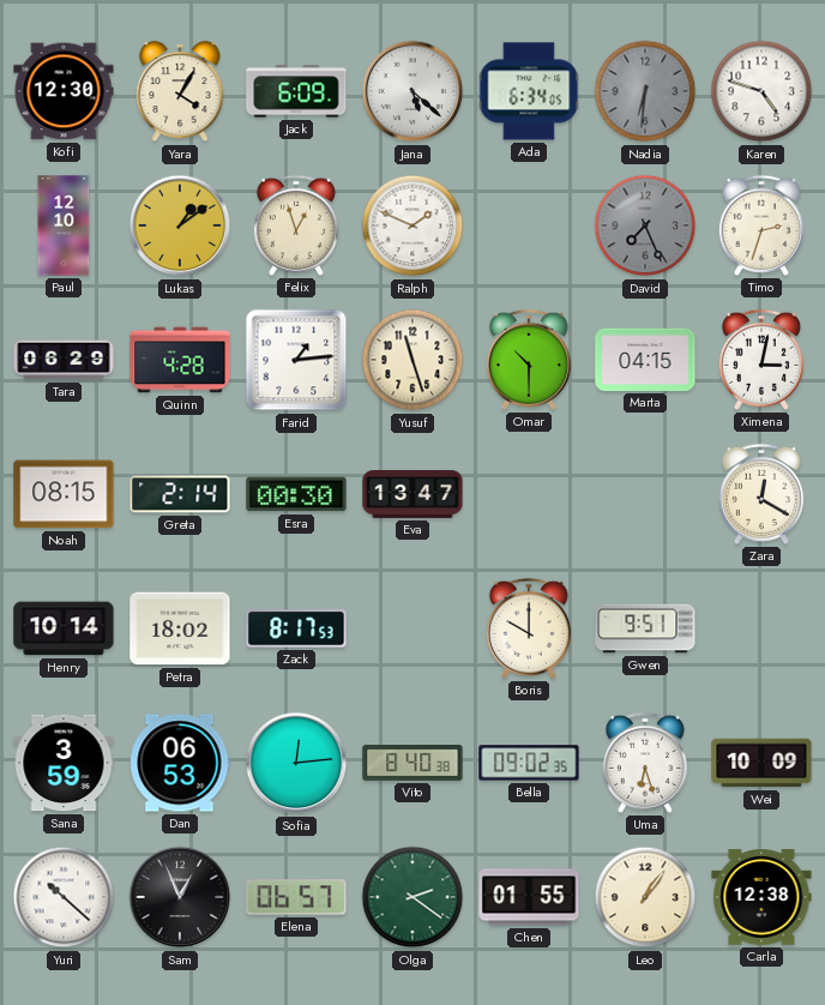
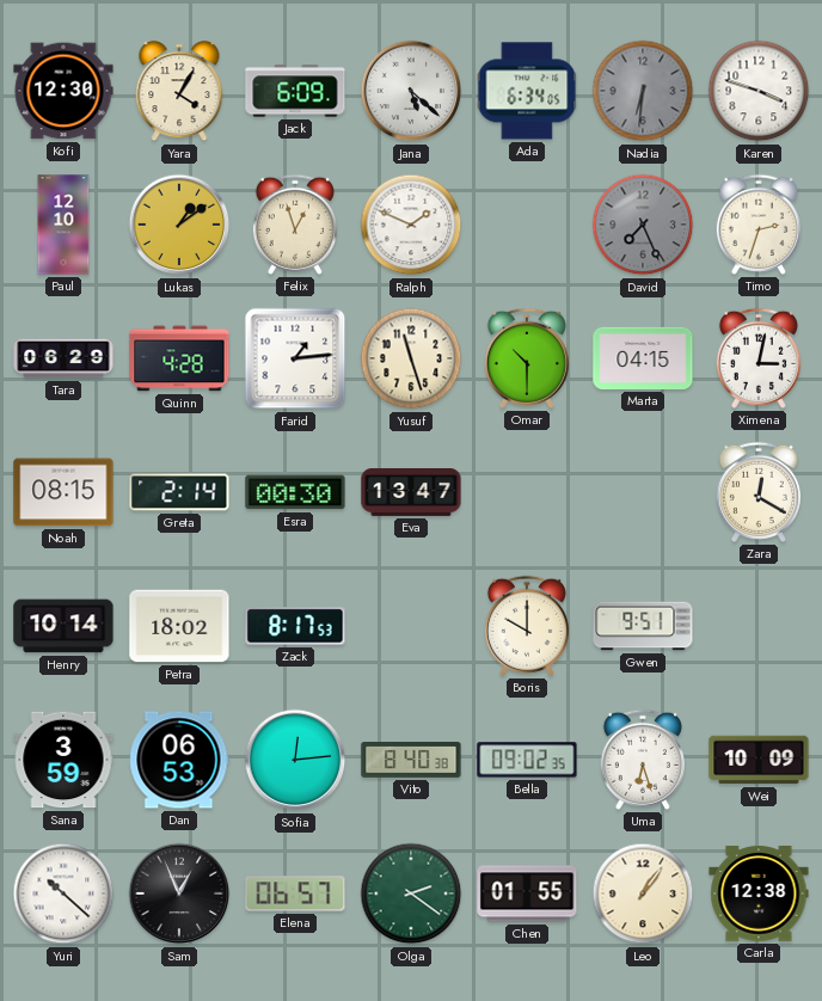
Karen: 4:48 -> 3:48 (759, 91)
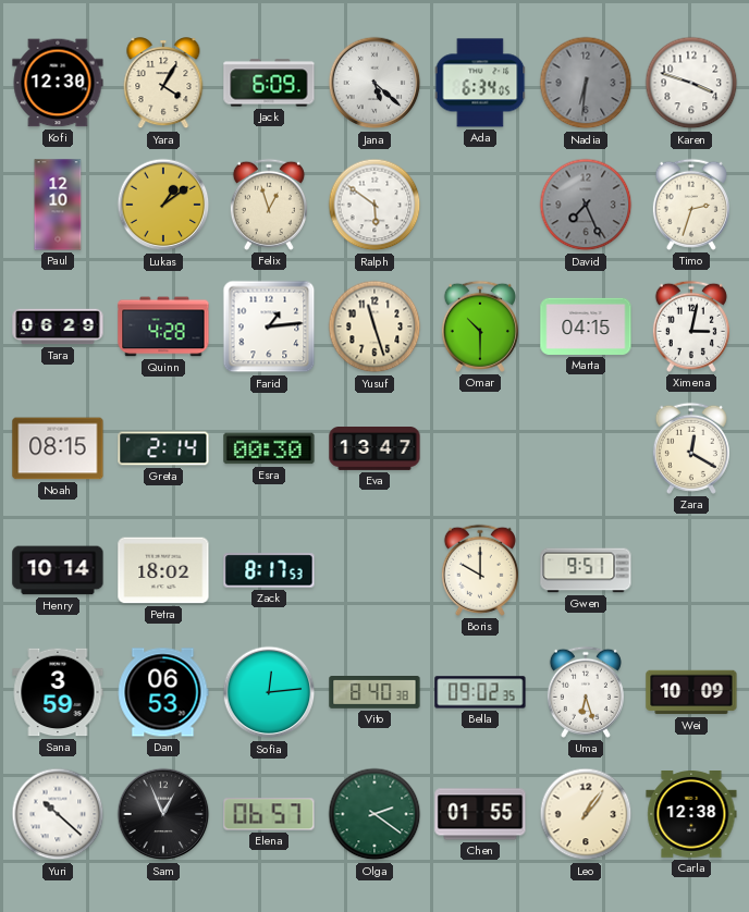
Ralph: 1:49 -> 5:51 (374, 205)
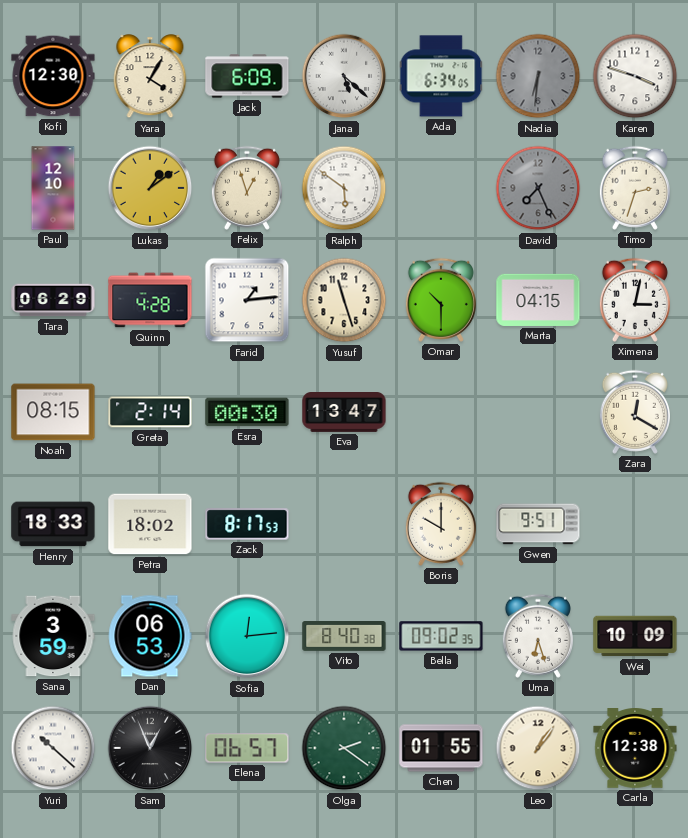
Henry: 10:14 -> 18:33 (53, 524)
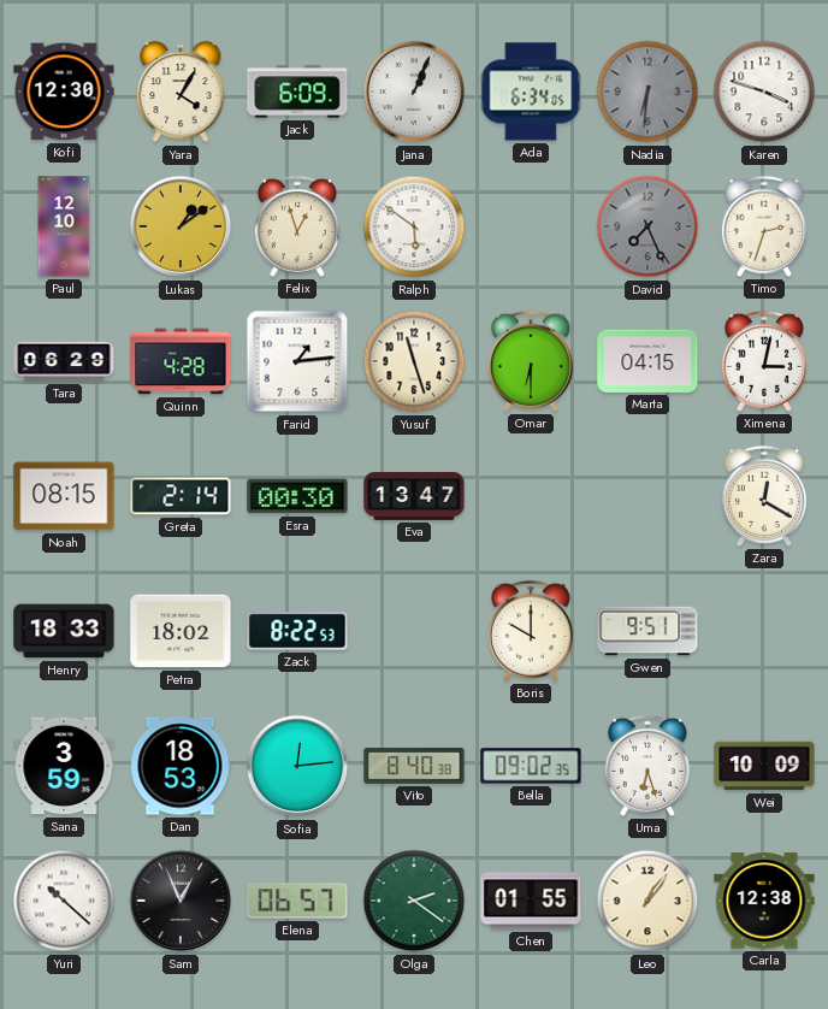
Jana: 5:22 -> 1:04 (414, 92)
Omar: 10:30 -> 6:30 (531, 361)
Zack: 8:17 -> 8:22 (297, 631)
Dan: 06:53 -> 18:53 (181, 766)
